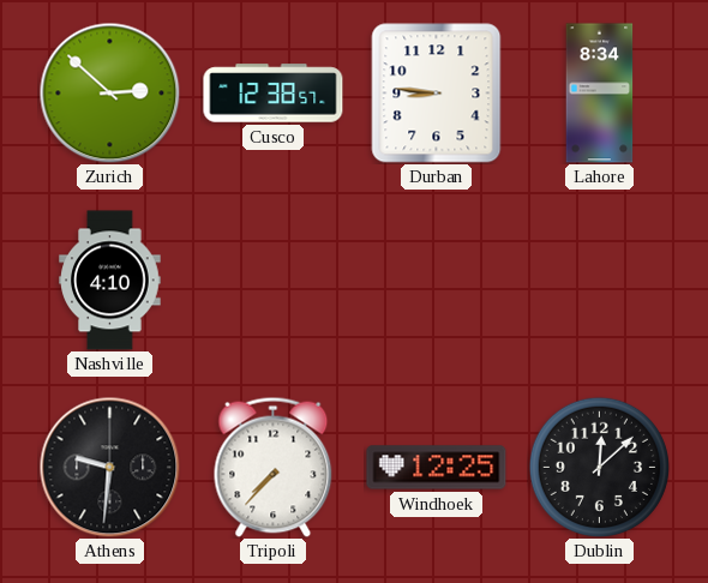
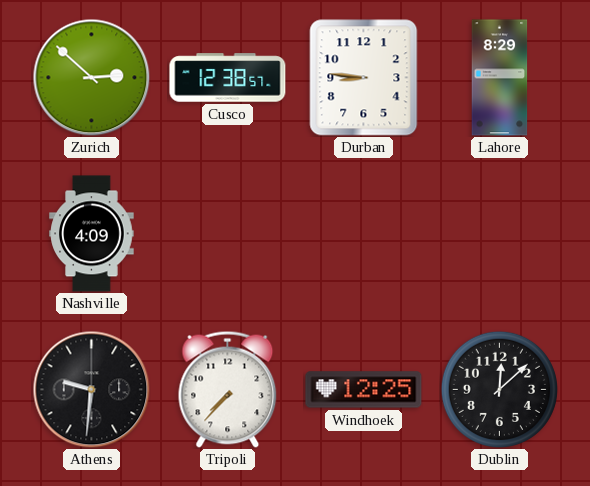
Lahore: 8:34 -> 8:29 (500, 78)
Nashville: 4:10 -> 4:09 (92, 234)
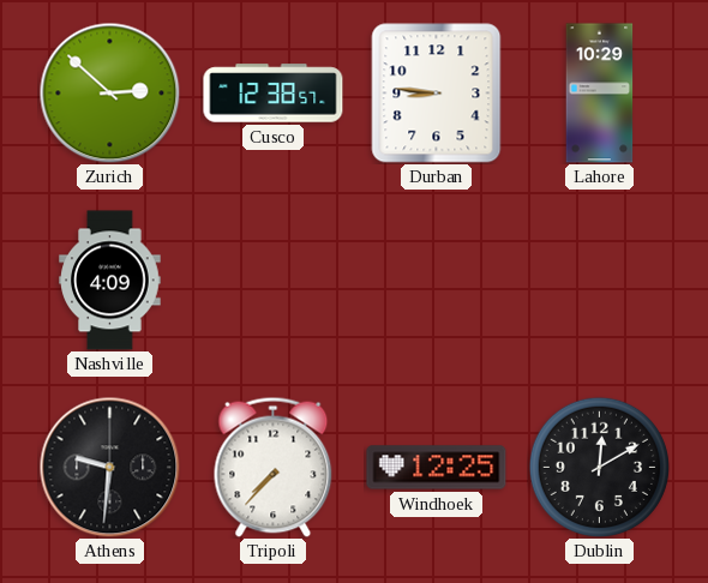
Lahore: 8:29 -> 10:29 (600, 94)
Dublin: 12:08 -> 12:10 (599, 467)
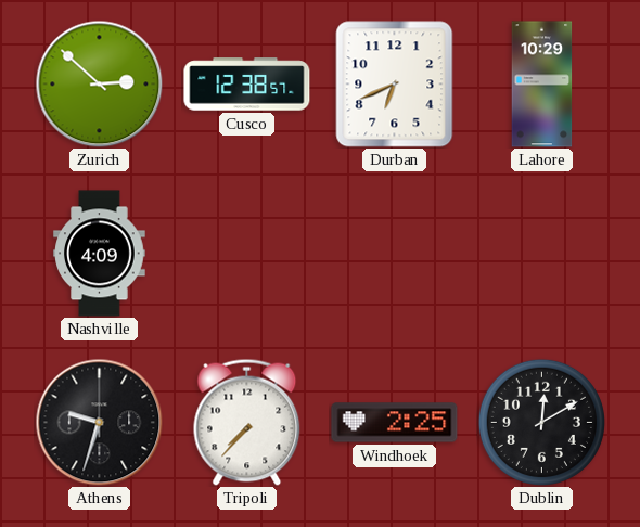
Durban: 8:46 -> 6:41 (395, 85)
Athens: 9:31 -> 9:33 (99, 422)
Windhoek: 12:25 -> 2:25 (395, 423)
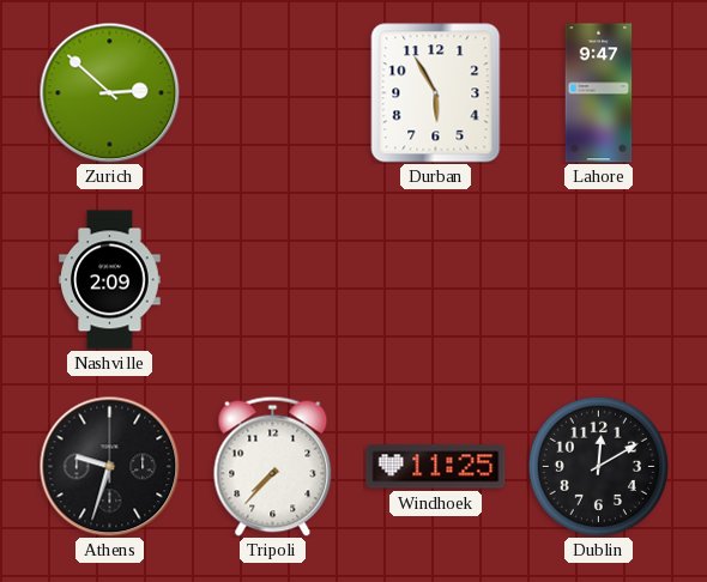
Cusco: 12:38 -> none (247, 85)
Durban: 6:41 -> 5:55 (436, 93)
Lahore: 10:29 -> 9:47 (599, 93)
Nashville: 4:09 -> 2:09 (110, 280)
Windhoek: 2:25 -> 11:25 (436, 467)
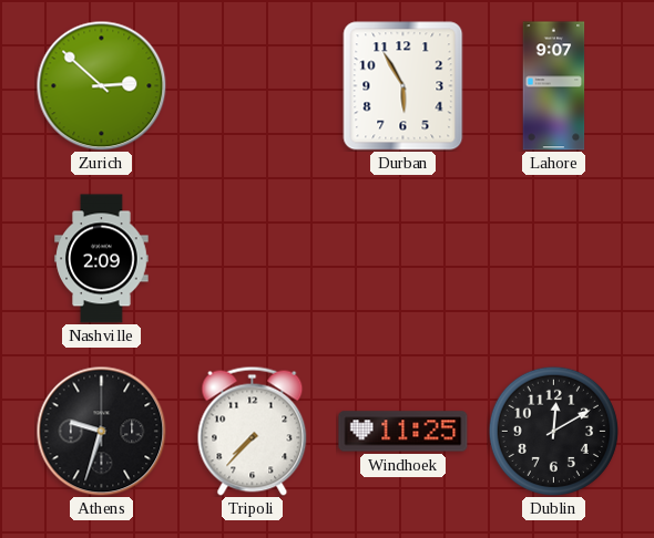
Lahore: 9:47 -> 9:07 (554, 86)
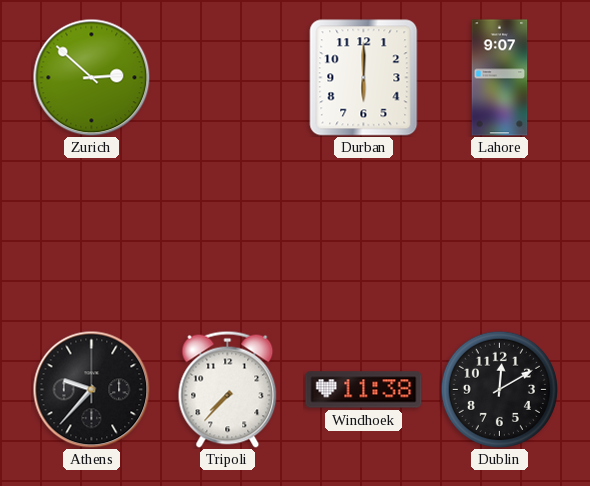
Durban: 5:55 -> 6:00 (364, 78)
Nashville: 2:09 -> none (102, 259)
Athens: 9:33 -> 9:37 (91, 389)
Windhoek: 11:25 -> 11:38 (364, 390)
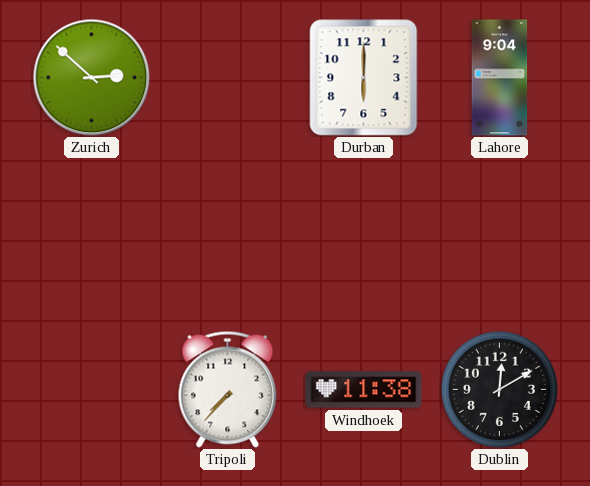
Lahore: 9:07 -> 9:04 (500, 78)
Athens: 9:37 -> none (91, 389)
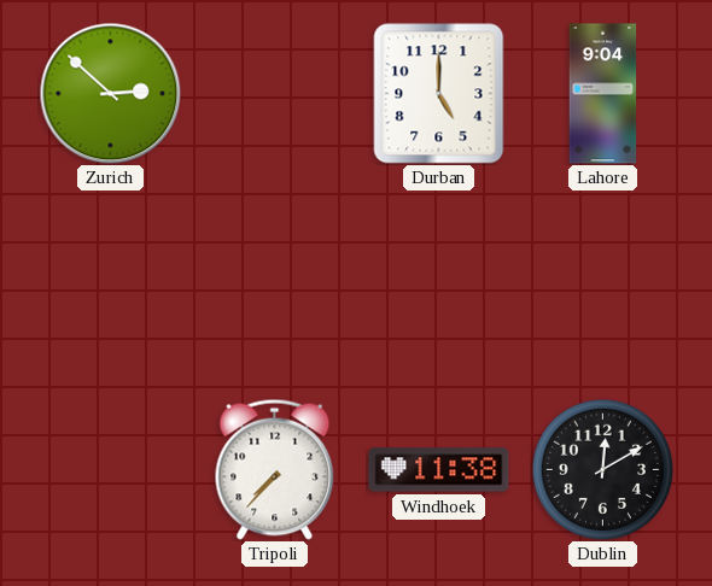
Durban: 6:00 -> 5:00 (439, 94)
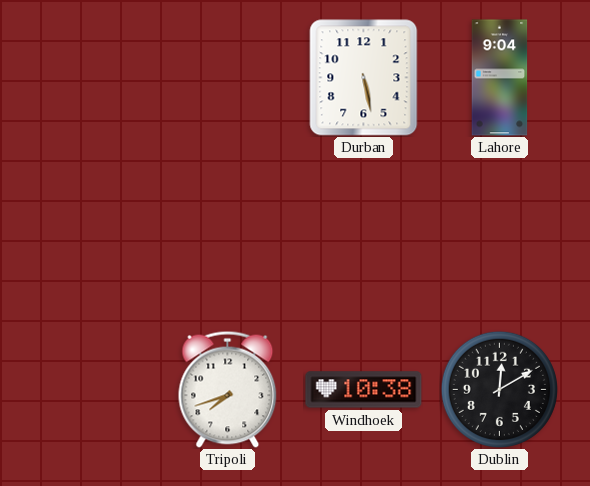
Zurich: 2:52 -> none (110, 93)
Durban: 5:00 -> 5:28 (364, 78)
Tripoli: 7:37 -> 7:42 (228, 389)
Windhoek: 11:38 -> 10:38 (364, 390)
